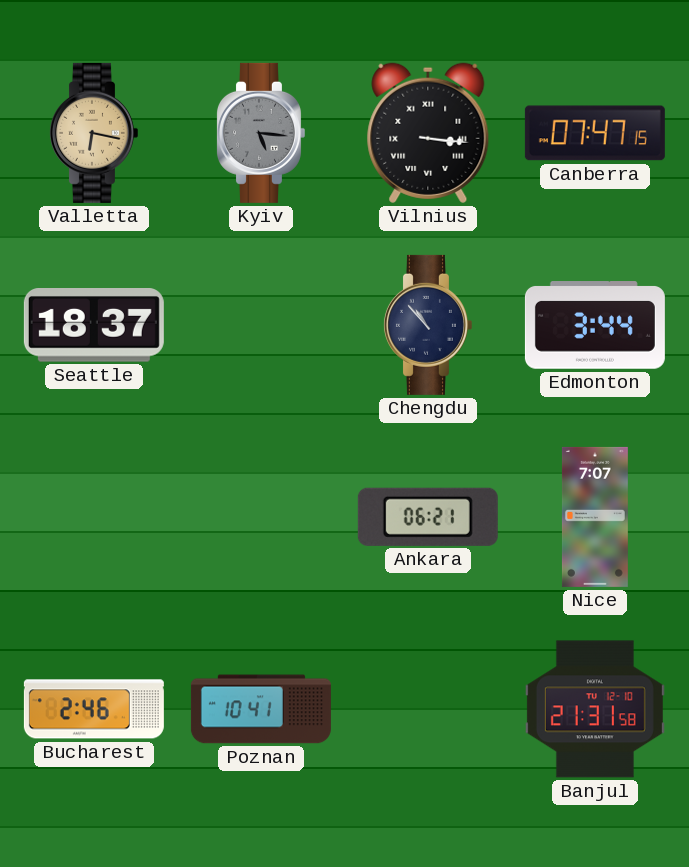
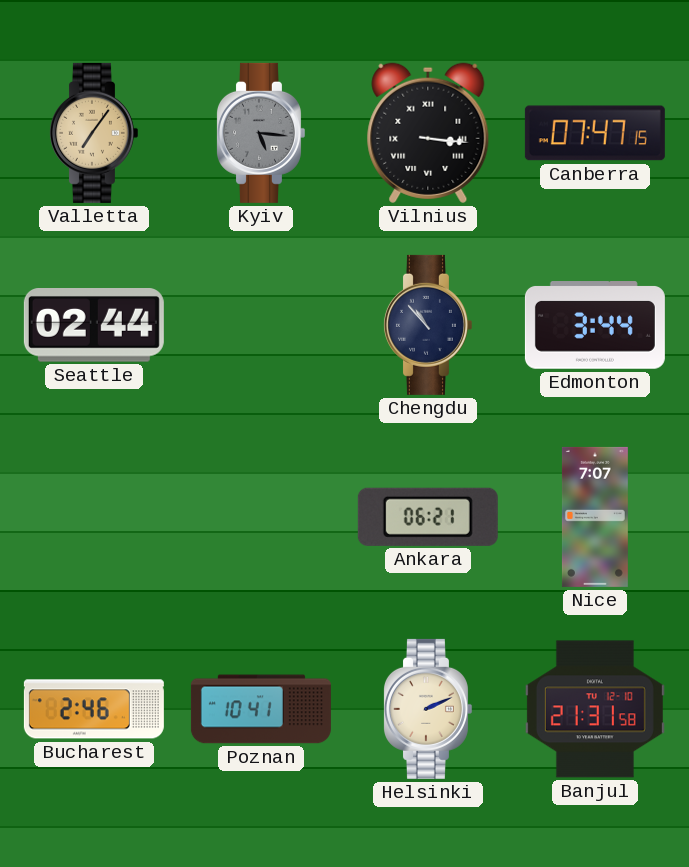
Valletta: 6:17 -> 7:06 (93, 133)
Seattle: 18:37 -> 02:44 (94, 326)
Helsinki: none -> 2:11 (427, 709)
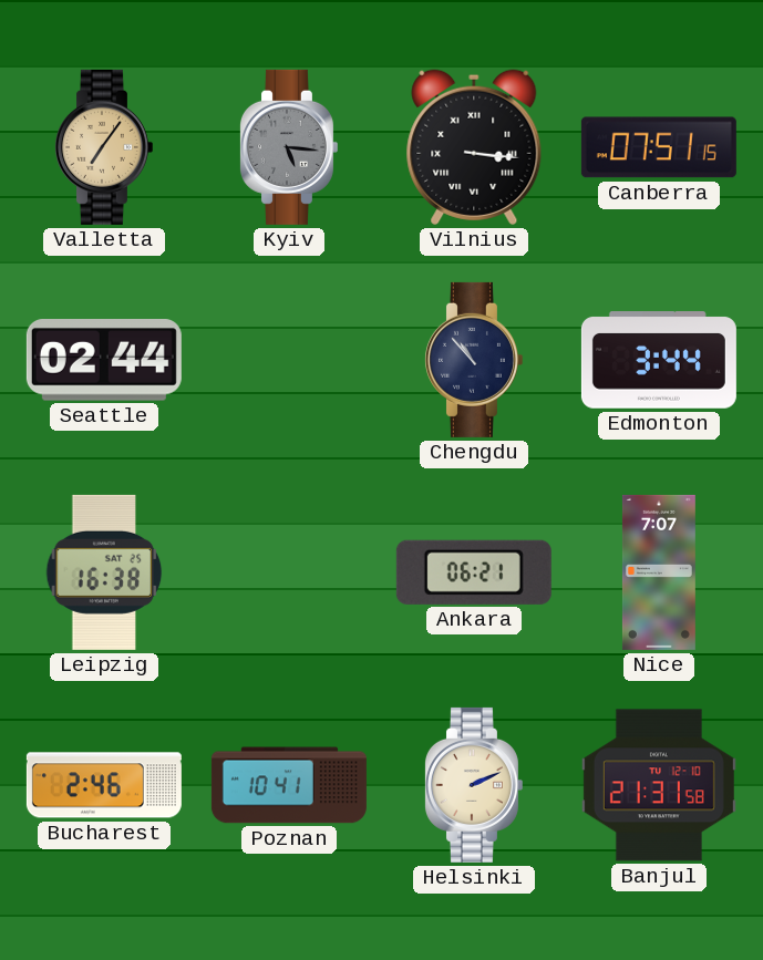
Canberra: 07:47 -> 07:51 (659, 147)
Leipzig: none -> 16:38 (104, 572)
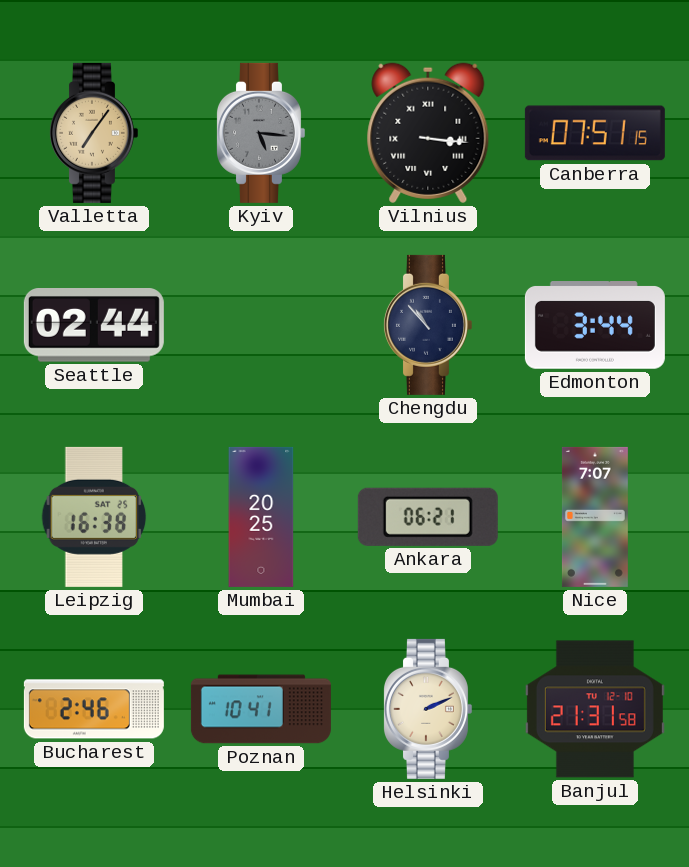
Mumbai: none -> 20:25 (261, 517)
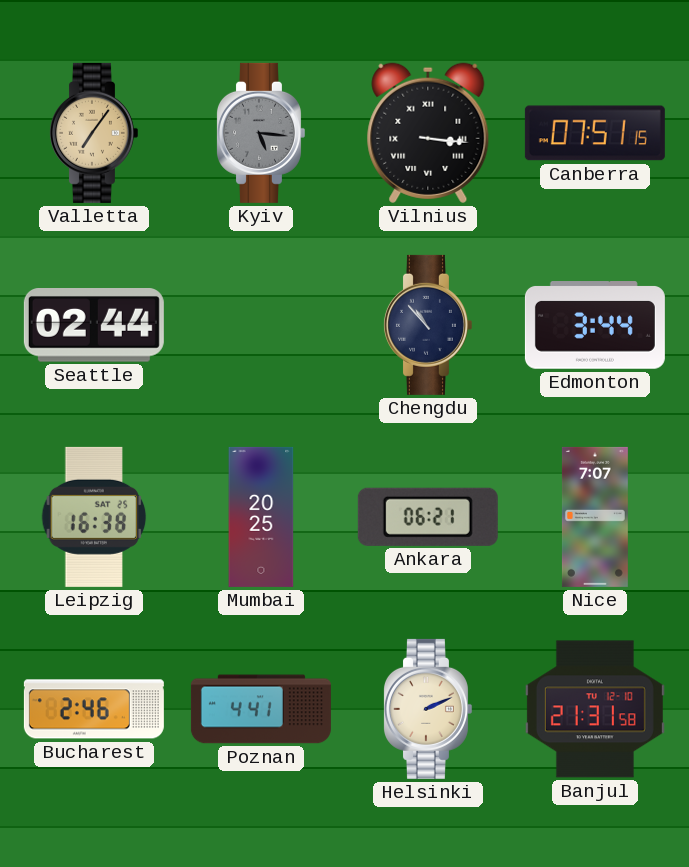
Poznan: 10:41 -> 4:41 (261, 709)
